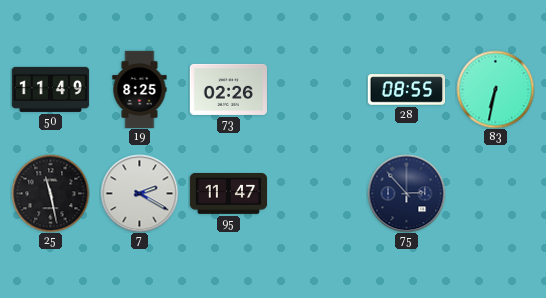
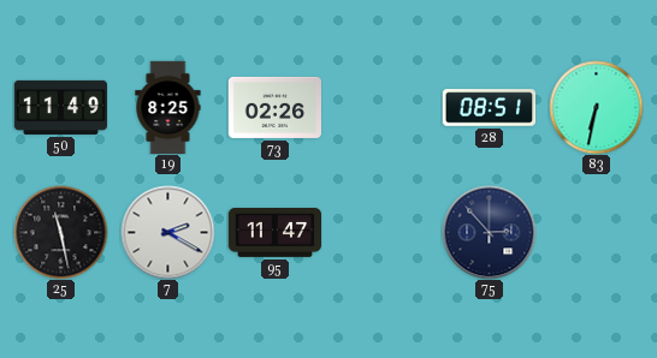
28: 08:55 -> 08:51 (489, 108)
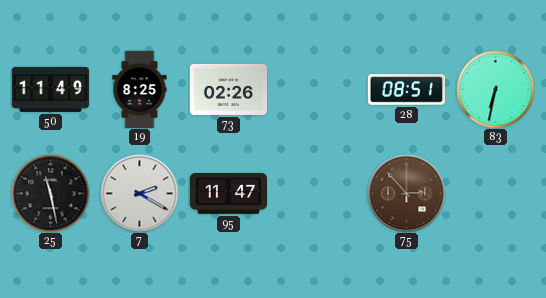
75 dial: navy -> brown (406, 193)
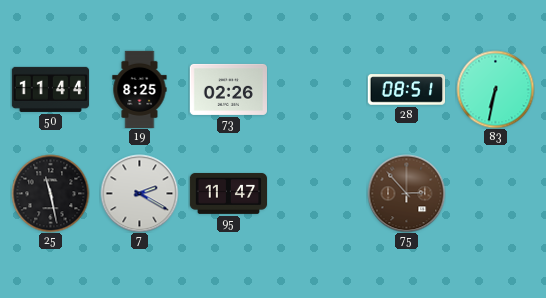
50: 11:49 -> 11:44 (50, 89)
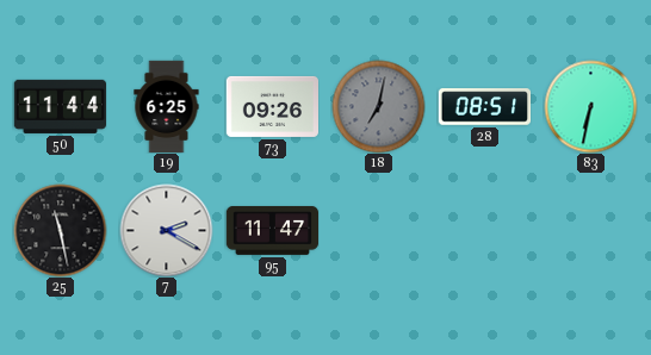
19: 8:25 -> 6:25 (167, 106)
73: 02:26 -> 09:26 (272, 106)
18: none -> 7:02 (378, 106)
75: 2:53 -> none (406, 193)
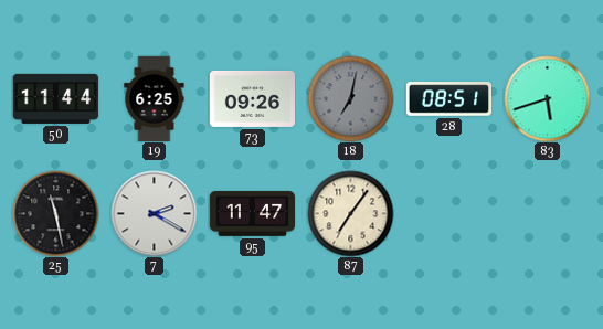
83: 6:32 -> 5:42 (547, 98)
87: none -> 7:06 (350, 213)
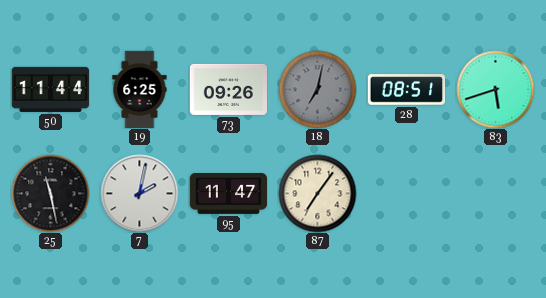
7: 2:20 -> 2:02 (139, 193)
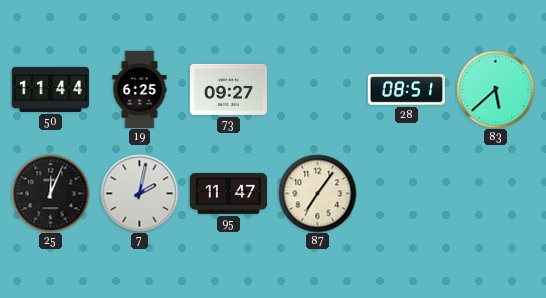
73: 09:26 -> 09:27 (228, 89)
18: 7:02 -> none (317, 89)
83: 5:42 -> 5:38 (495, 89)
25: 11:28 -> 12:04 (50, 193)
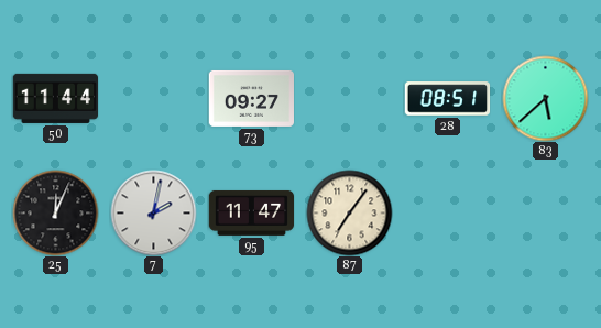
19: 6:25 -> none (140, 89)
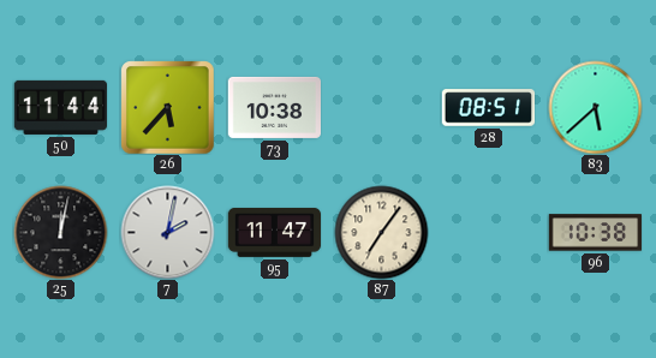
26: none -> 5:37 (167, 107)
73: 09:27 -> 10:38 (274, 107)
25: 12:04 -> 12:02 (60, 232)
96: none -> 10:38 (595, 233)
